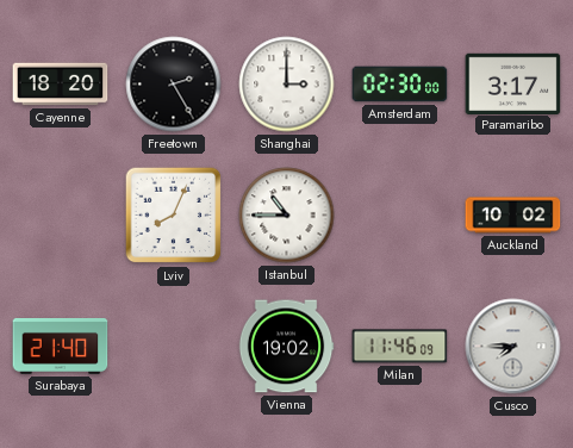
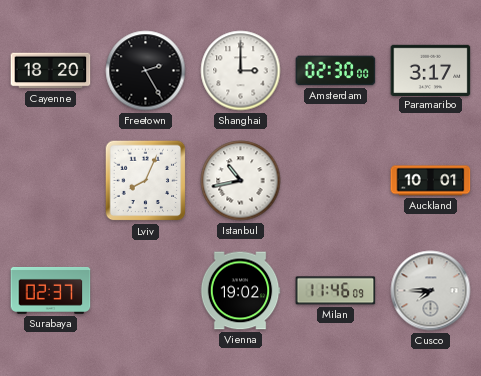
Istanbul: 10:45 -> 10:43 (241, 181)
Auckland: 10:02 -> 10:01 (431, 181)
Surabaya: 21:40 -> 02:37 (51, 290)
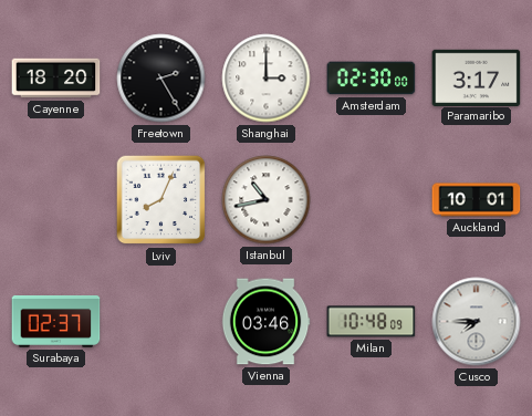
Vienna: 19:02 -> 03:46 (265, 322)
Milan: 11:46 -> 10:48 (372, 322)
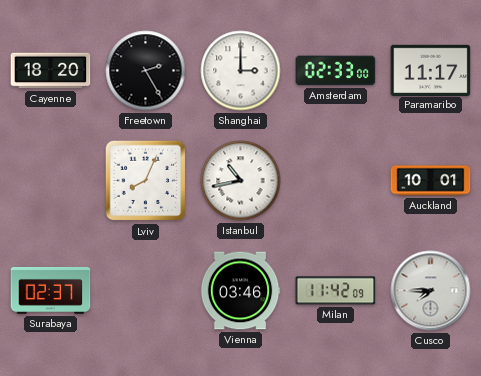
Amsterdam: 02:30 -> 02:33 (336, 71)
Paramaribo: 3:17 -> 11:17 (431, 70)
Milan: 10:48 -> 11:42 (336, 291)
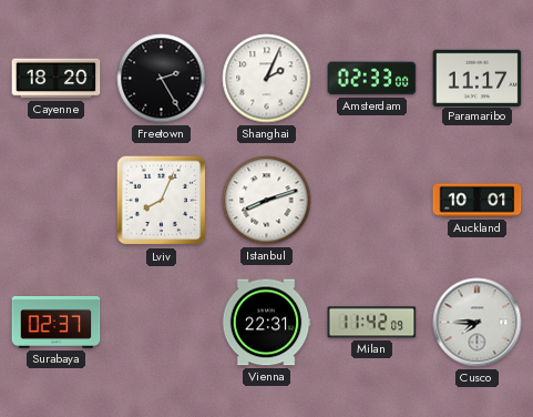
Shanghai: 3:00 -> 2:04 (267, 79)
Istanbul: 10:43 -> 8:12 (267, 201)
Vienna: 03:46 -> 22:31 (266, 323)
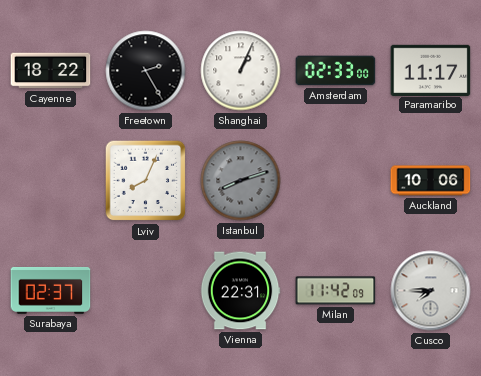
Cayenne: 18:20 -> 18:22 (51, 71)
Shanghai: 2:04 -> 1:04 (241, 71)
Istanbul dial: white -> grey (241, 181)
Auckland: 10:01 -> 10:06 (431, 181)
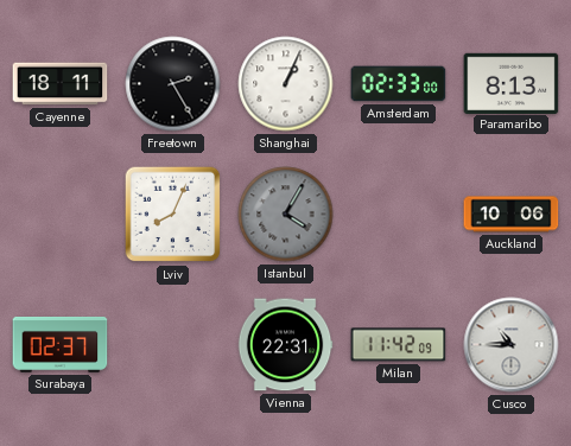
Cayenne: 18:22 -> 18:11 (61, 84)
Paramaribo: 11:17 -> 8:13 (512, 83)
Istanbul: 8:12 -> 4:05 (286, 215)
Cusco: 7:45 -> 10:45 (512, 345)
